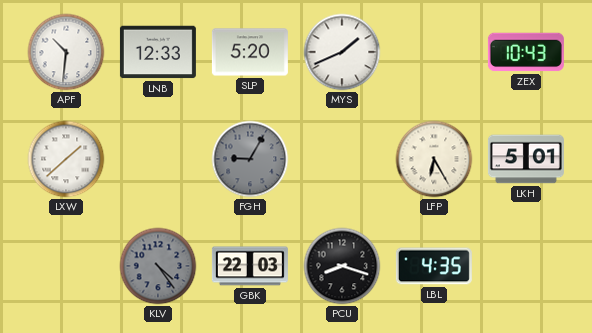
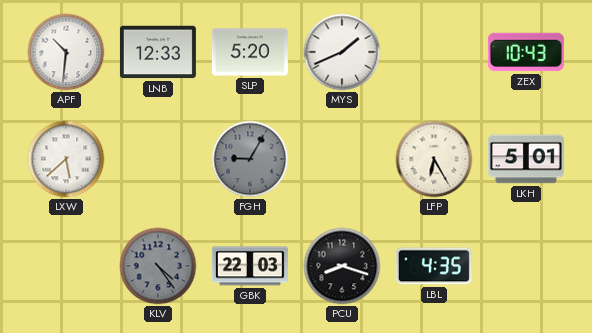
LXW: 1:38 -> 5:38 (66, 159)
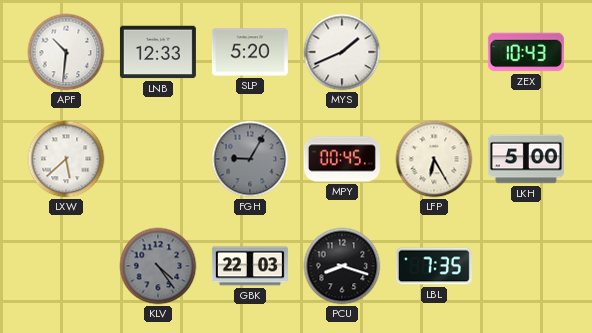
MPY: none -> 00:45 (342, 159)
LKH: 5:01 -> 5:00 (526, 159)
LBL: 4:35 -> 7:35 (434, 266)
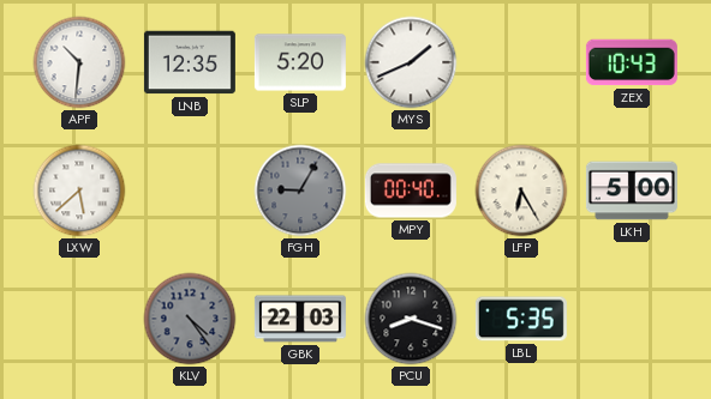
LNB: 12:33 -> 12:35 (190, 62)
MPY: 00:45 -> 00:40 (411, 191)
LBL: 7:35 -> 5:35 (521, 319)
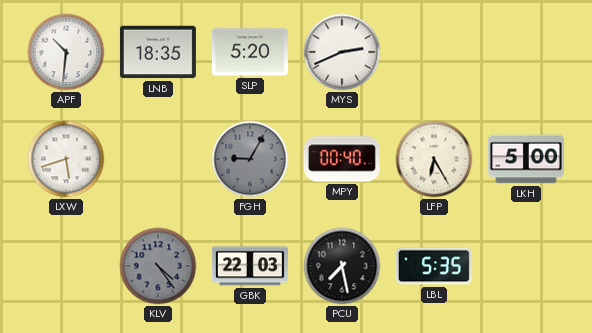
LNB: 12:35 -> 18:35 (158, 52)
MYS: 1:41 -> 2:41 (342, 52)
ZEX: 10:43 -> none (632, 62)
LXW: 5:38 -> 5:42 (66, 159)
PCU: 8:18 -> 7:28 (342, 266)
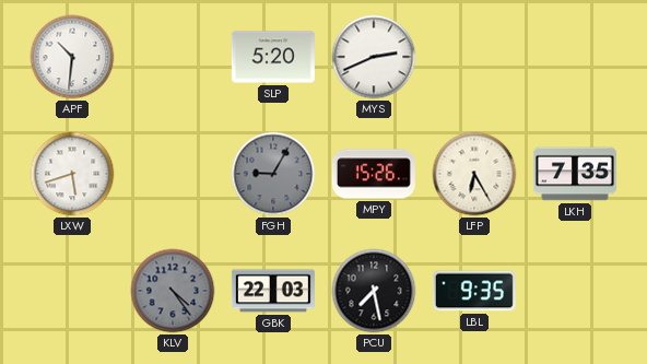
LNB: 18:35 -> none (158, 52)
MPY: 00:40 -> 15:26 (374, 174)
LKH: 5:00 -> 7:35 (575, 174)
LBL: 5:35 -> 9:35 (474, 291)
